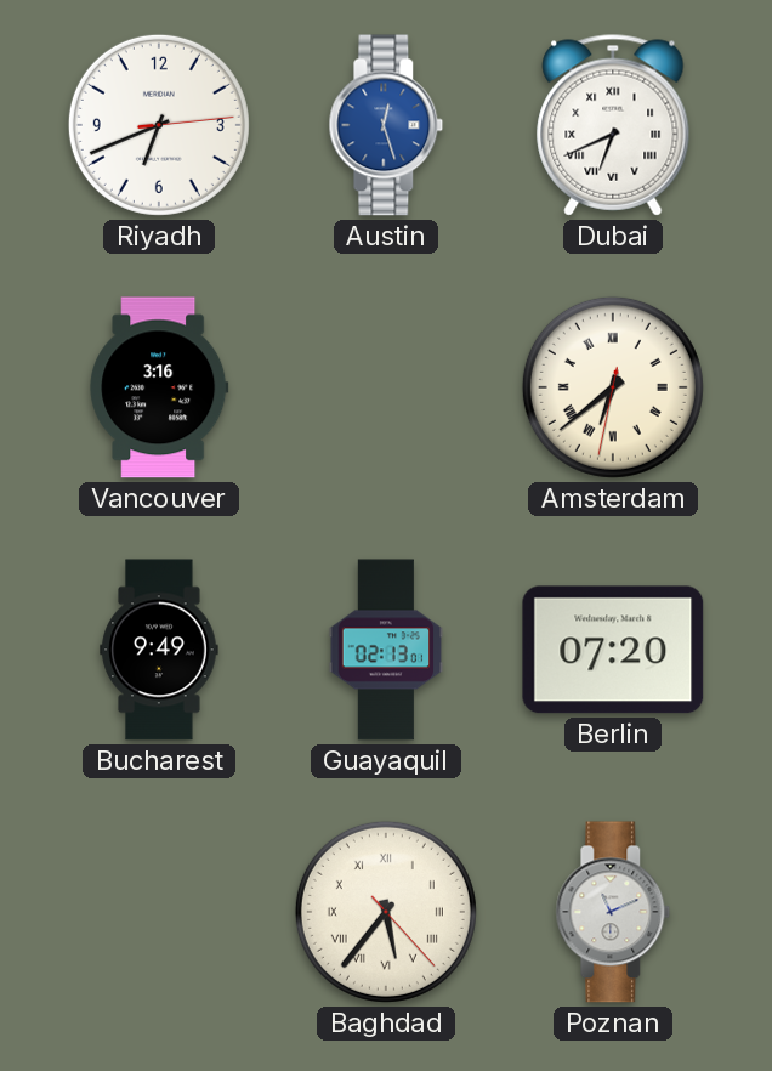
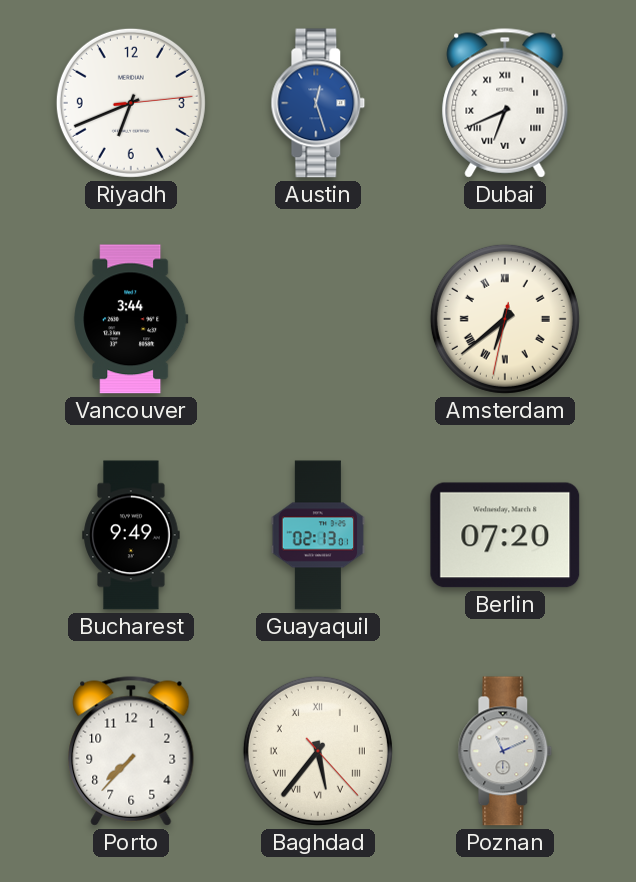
Vancouver: 3:16 -> 3:44 (131, 319)
Porto: none -> 7:37 (131, 751)
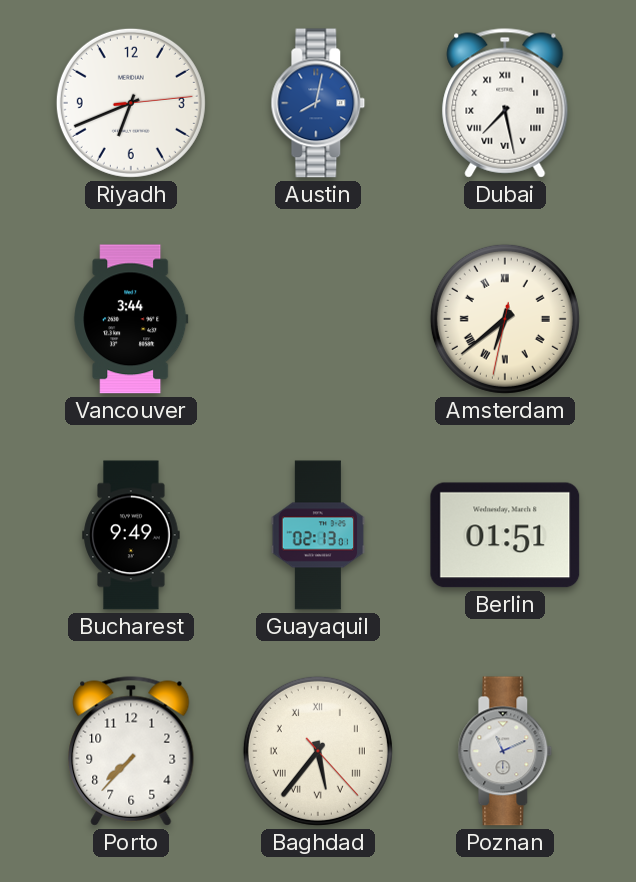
Austin: 12:27 -> 8:02 (318, 103)
Dubai: 6:41 -> 7:28 (505, 103)
Berlin: 07:20 -> 01:51 (505, 535)
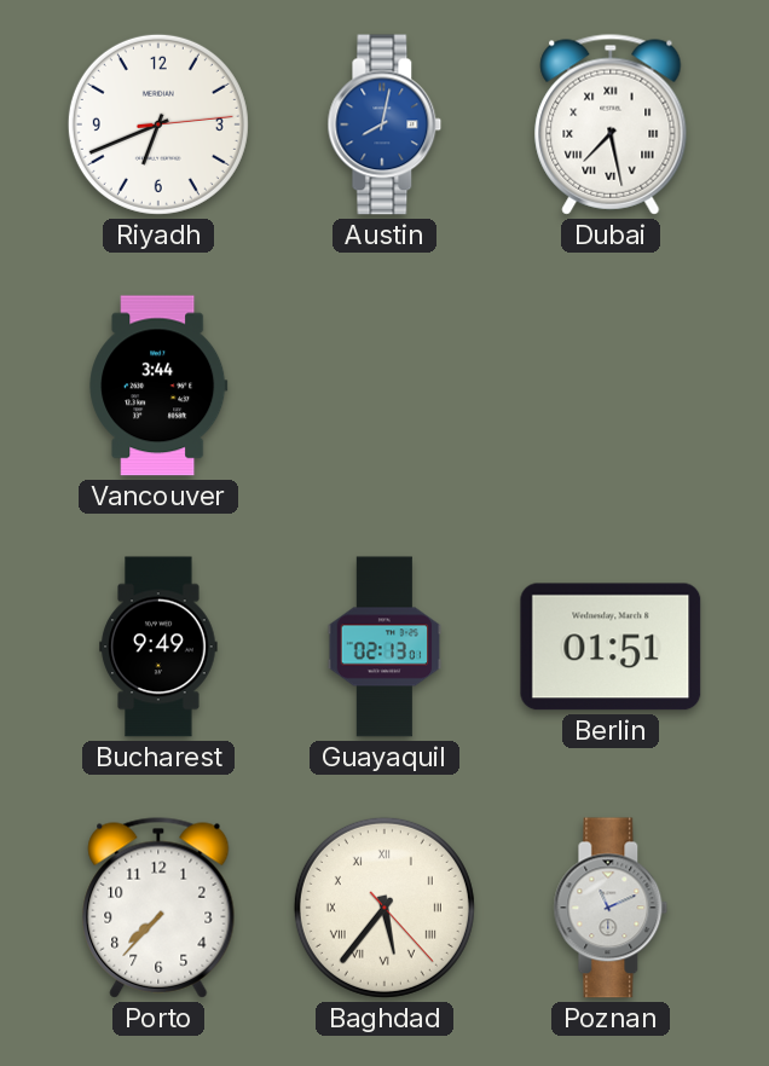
Amsterdam: 6:38 -> none (505, 319)
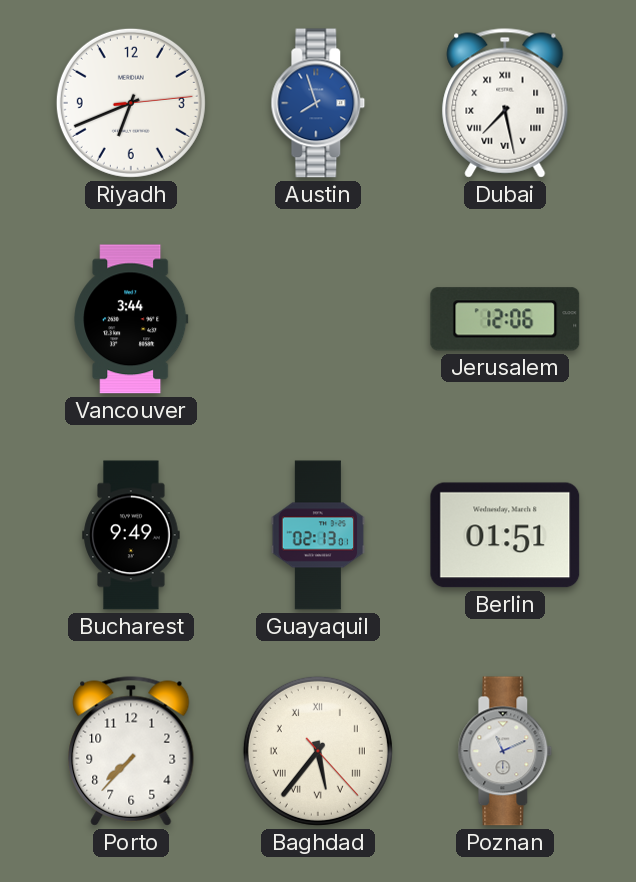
Austin: 8:02 -> 7:57 (318, 103)
Jerusalem: none -> 12:06 (505, 319)
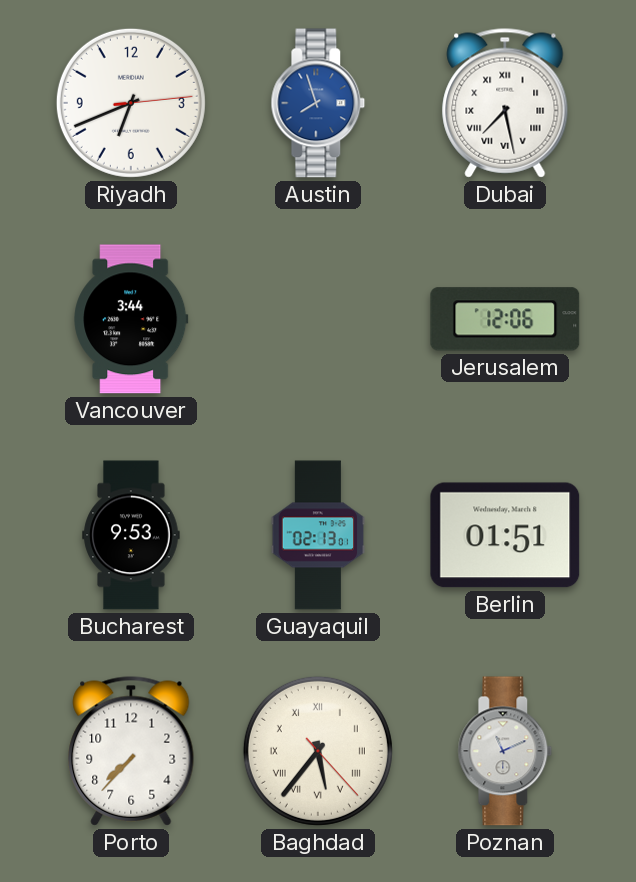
Bucharest: 9:49 -> 9:53 (131, 535)
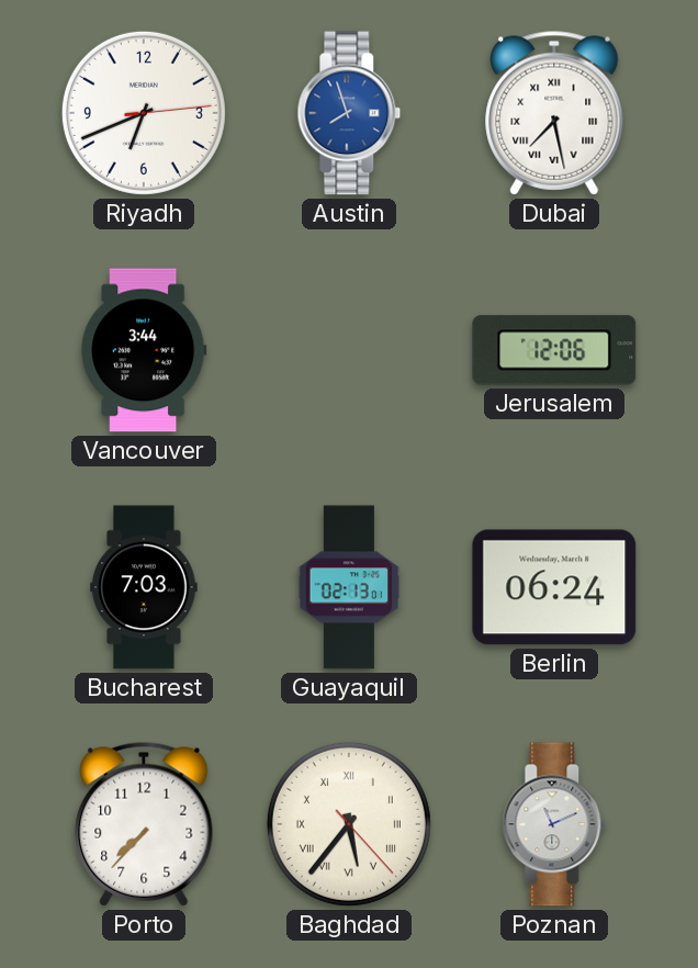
Bucharest: 9:53 -> 7:03 (144, 587)
Berlin: 01:51 -> 06:24 (554, 587)
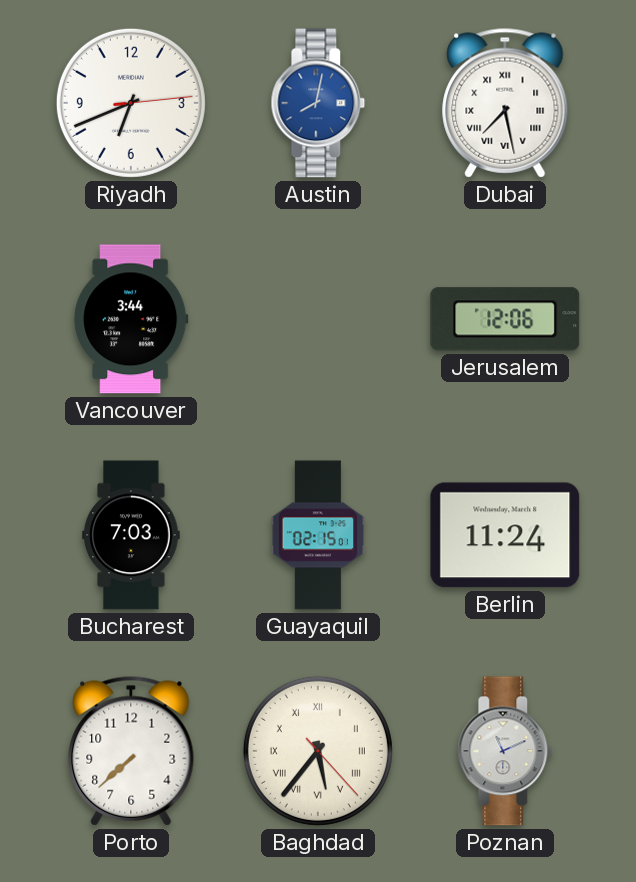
Austin: 7:57 -> 8:02 (318, 103)
Guayaquil: 02:13 -> 02:15 (318, 535)
Berlin: 06:24 -> 11:24 (505, 535)
Porto: 7:37 -> 7:38 (131, 751)
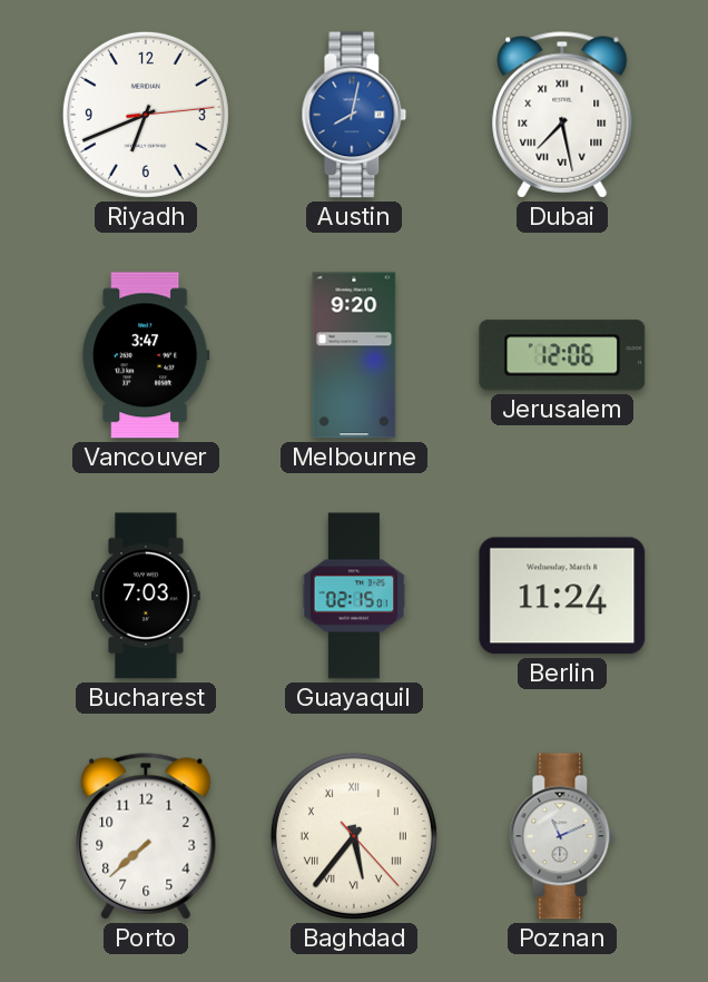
Vancouver: 3:44 -> 3:47 (146, 355)
Melbourne: none -> 9:20 (354, 355)
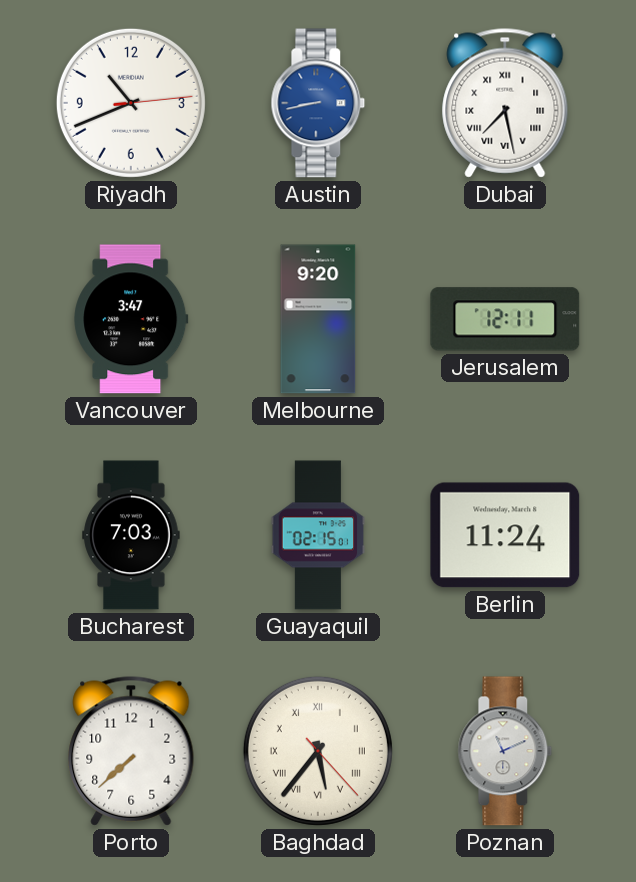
Riyadh: 6:41 -> 10:41 (131, 103)
Austin: 8:02 -> 8:43 (318, 103)
Jerusalem: 12:06 -> 12:11 (505, 319)
